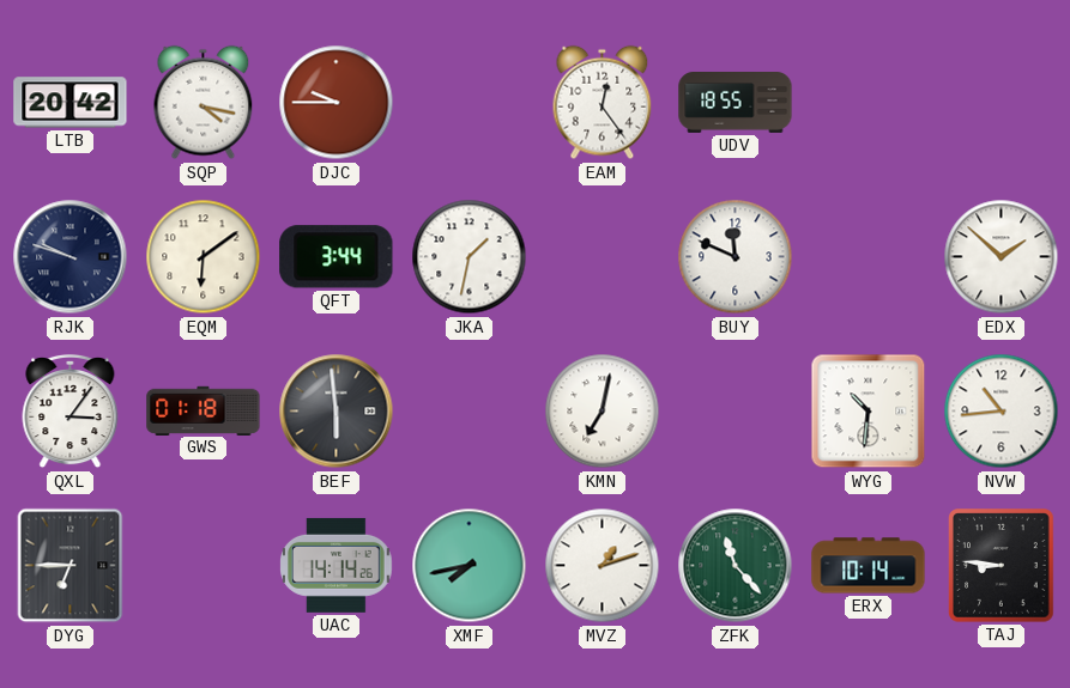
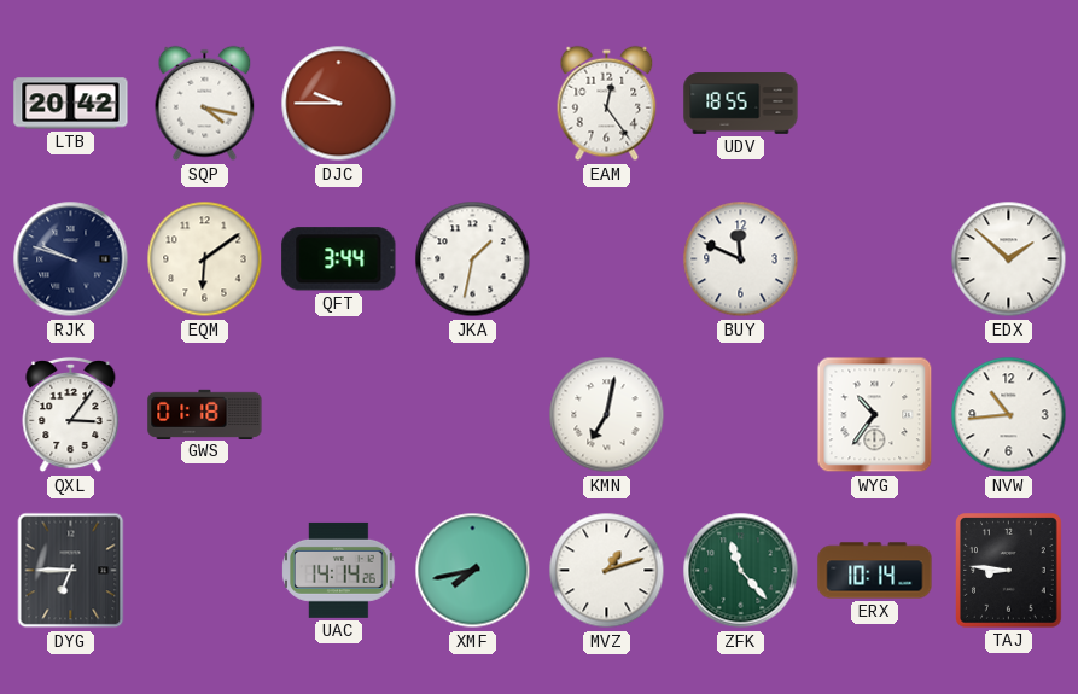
BEF: 5:59 -> none (337, 412)
WYG: 10:31 -> 10:36 (875, 415)
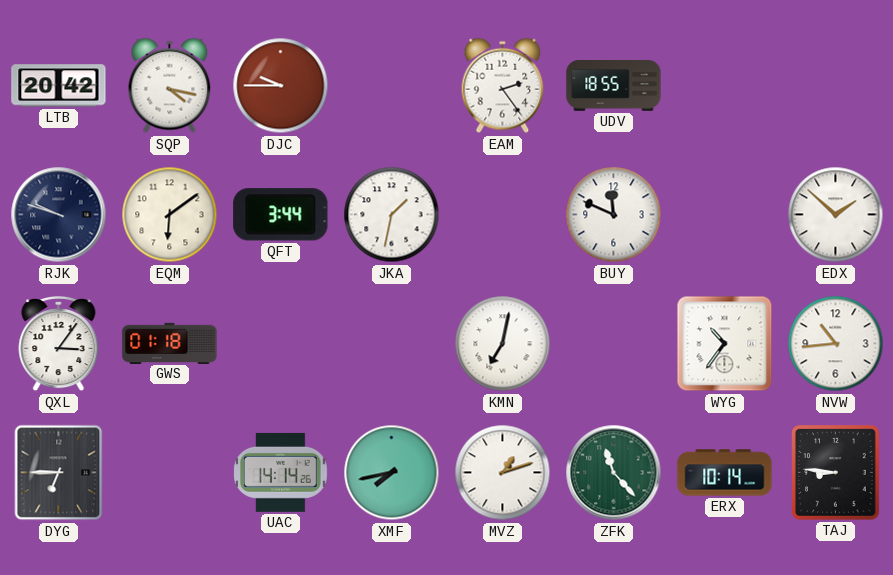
EAM: 12:24 -> 2:24 (503, 86)
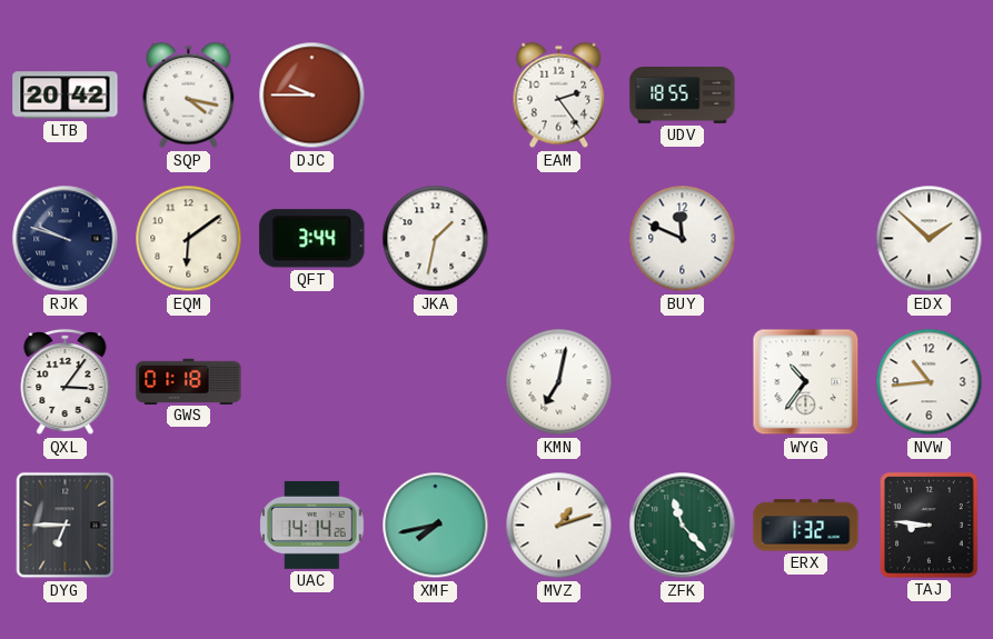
ERX: 10:14 -> 1:32 (806, 526)
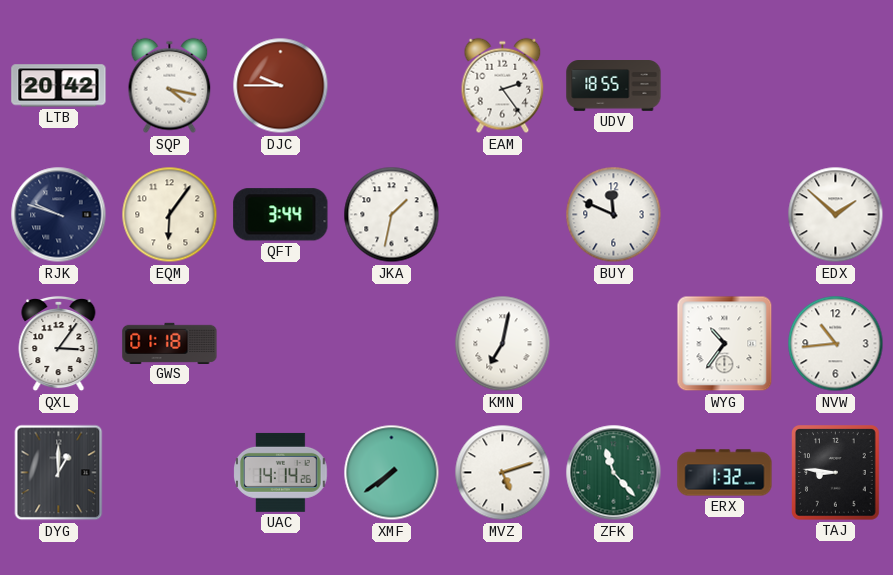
EQM: 6:09 -> 6:06 (170, 215)
DYG: 6:45 -> 1:00 (59, 473)
XMF: 7:43 -> 7:39 (392, 473)
MVZ: 1:12 -> 5:12 (503, 473)
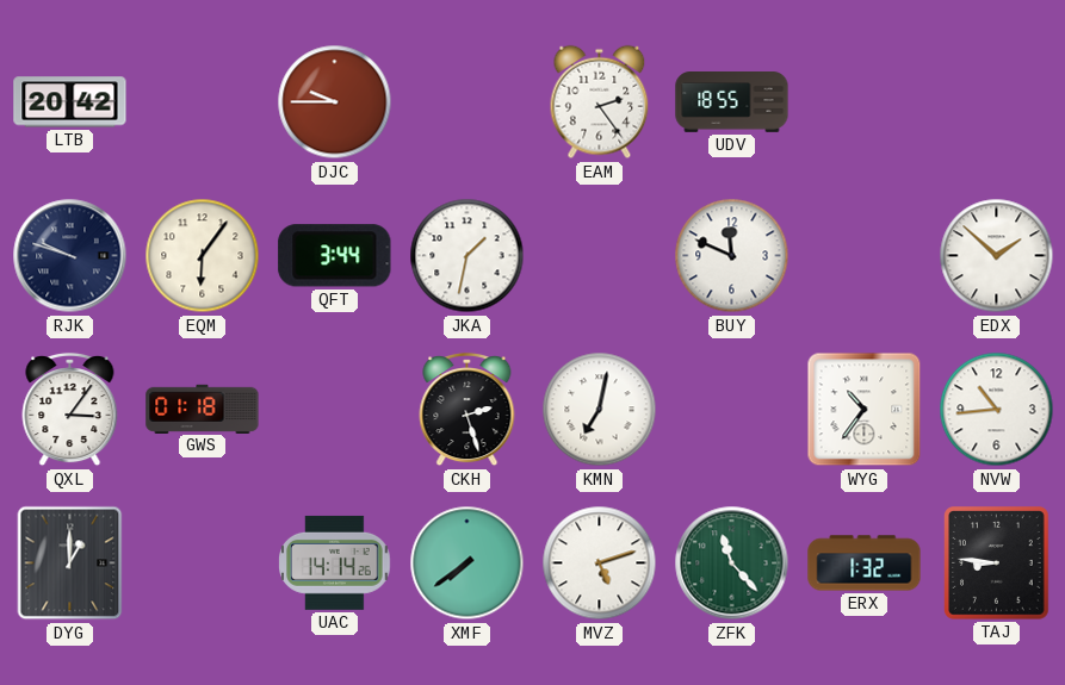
SQP: 4:17 -> none (170, 86)
CKH: none -> 2:27 (468, 410)
